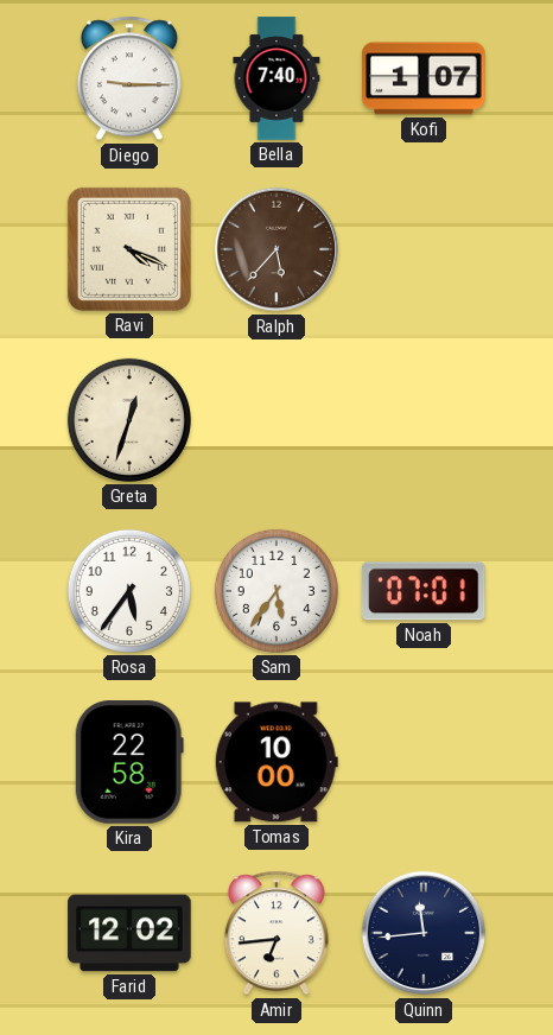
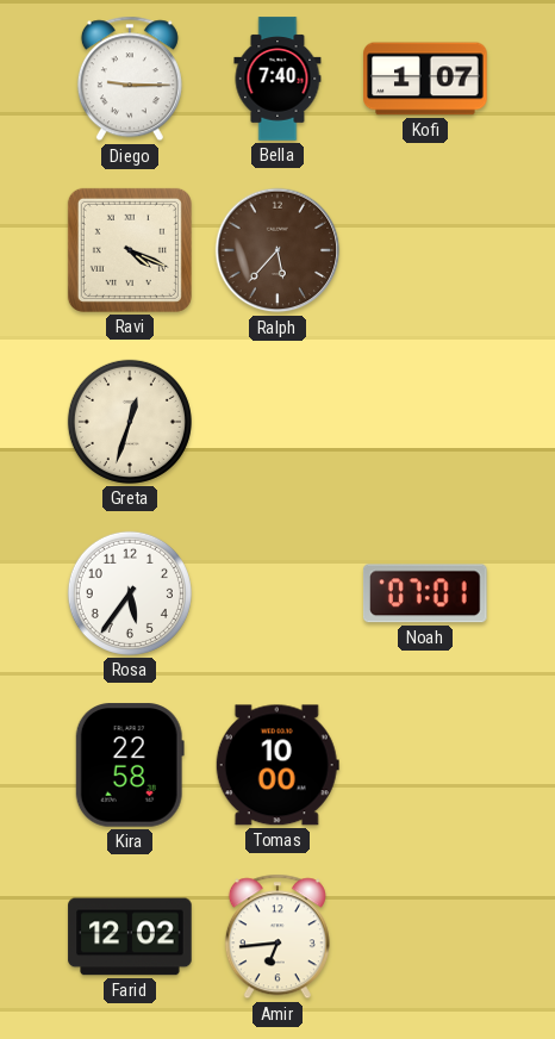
Sam: 5:36 -> none (276, 591)
Quinn: 11:44 -> none (424, 933)
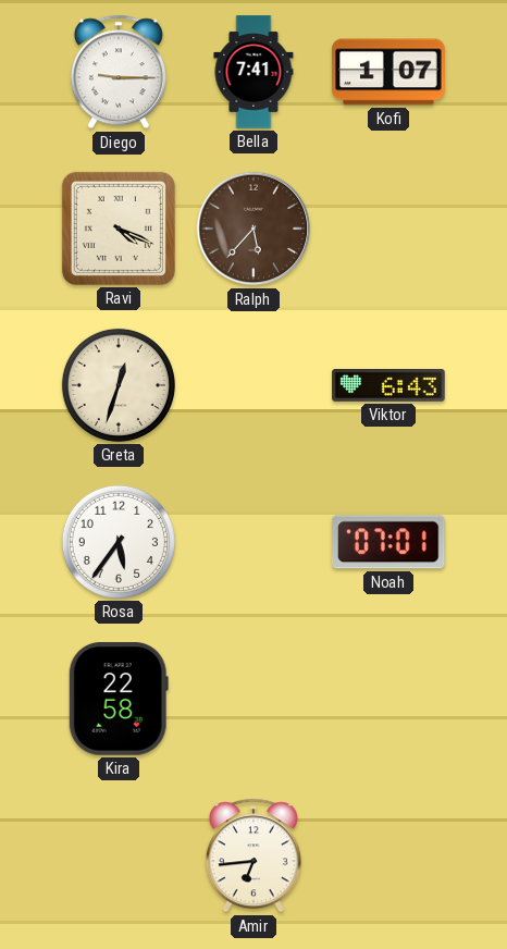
Bella: 7:40 -> 7:41 (253, 72)
Viktor: none -> 6:43 (388, 386)
Tomas: 10:00 -> none (277, 765)
Farid: 12:02 -> none (130, 937)
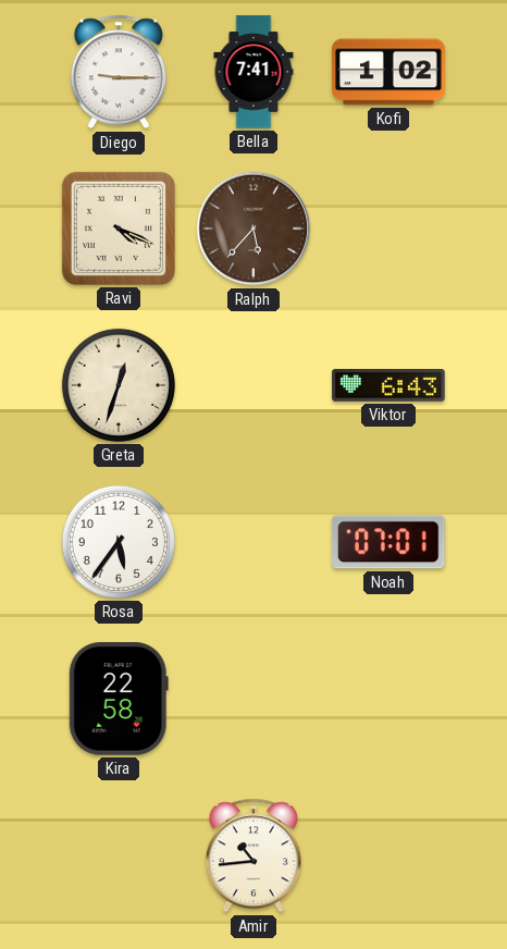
Kofi: 1:07 -> 1:02 (388, 72)
Amir: 6:44 -> 10:44 (253, 855)
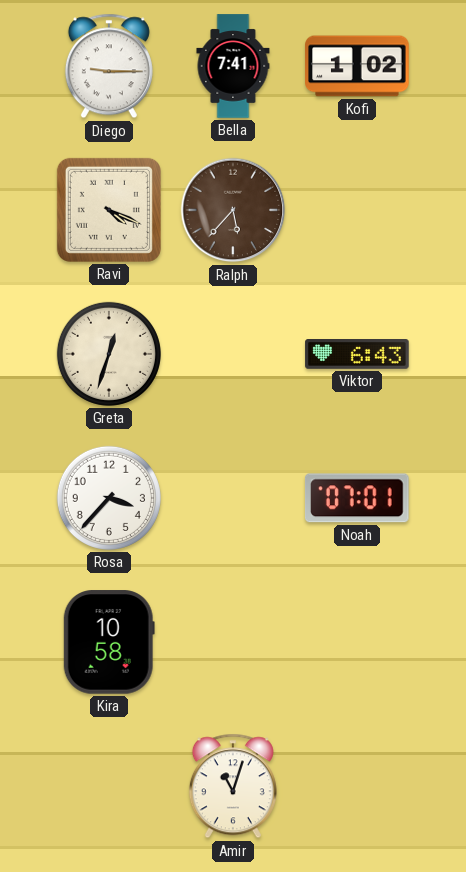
Rosa: 5:36 -> 3:37 (109, 498)
Kira: 22:58 -> 10:58 (109, 642)
Amir: 10:44 -> 11:03 (233, 786)
